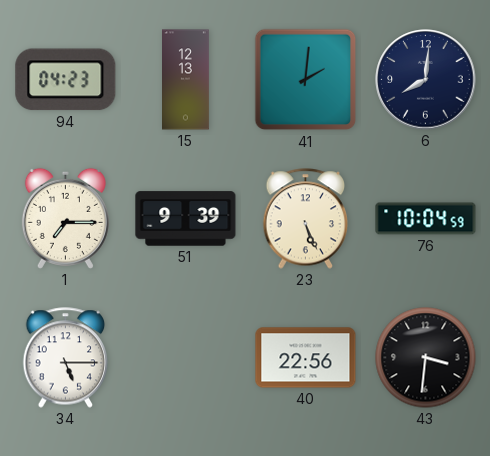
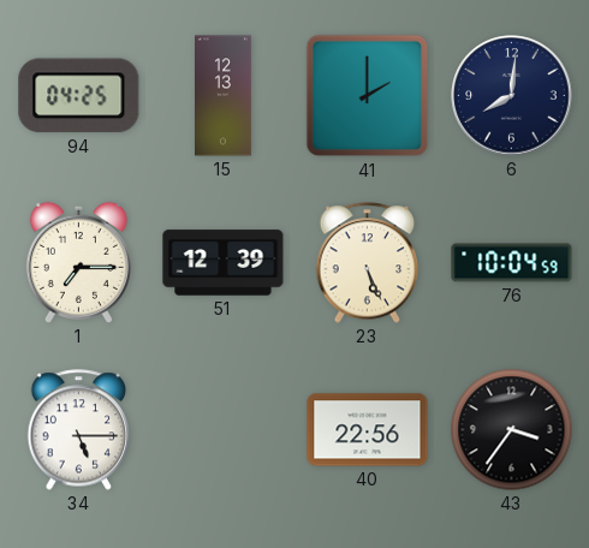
94: 04:23 -> 04:25 (79, 96)
41: 2:01 -> 2:00 (368, 96)
51: 9:39 -> 12:39 (224, 263)
43: 3:31 -> 3:36 (512, 430)
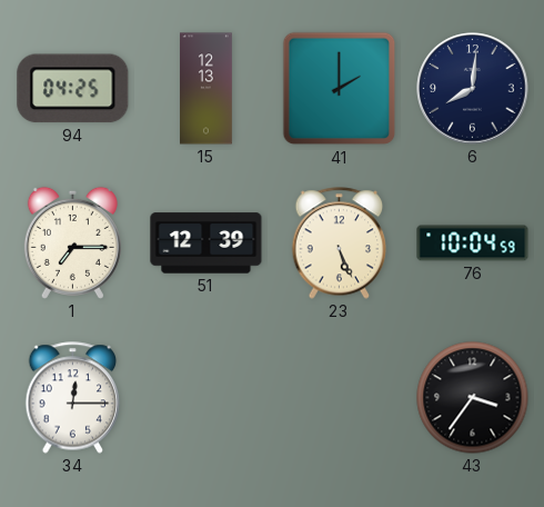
34: 5:15 -> 12:15 (73, 398)
40: 22:56 -> none (368, 430)
